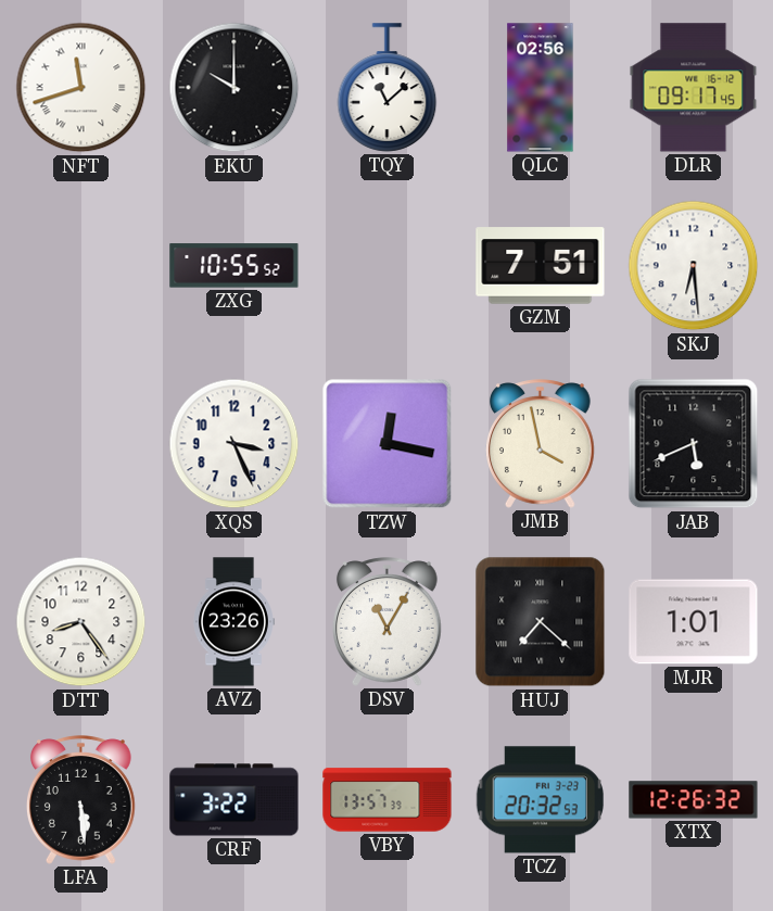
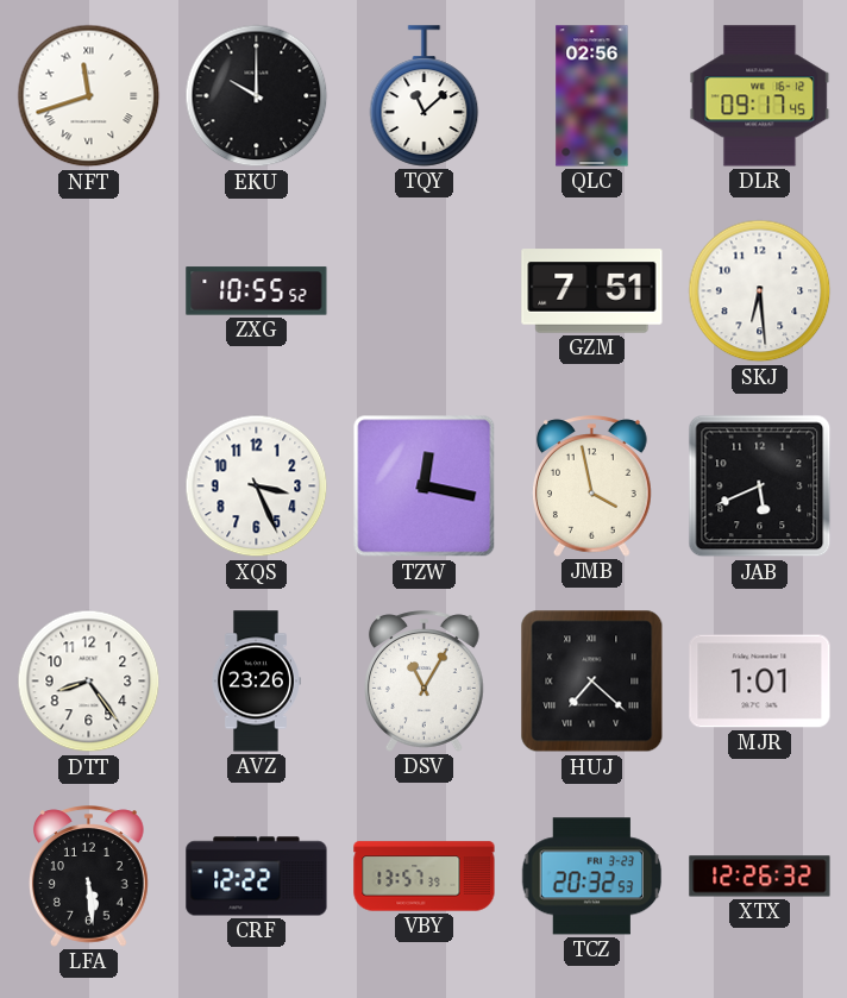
CRF: 3:22 -> 12:22 (257, 877)
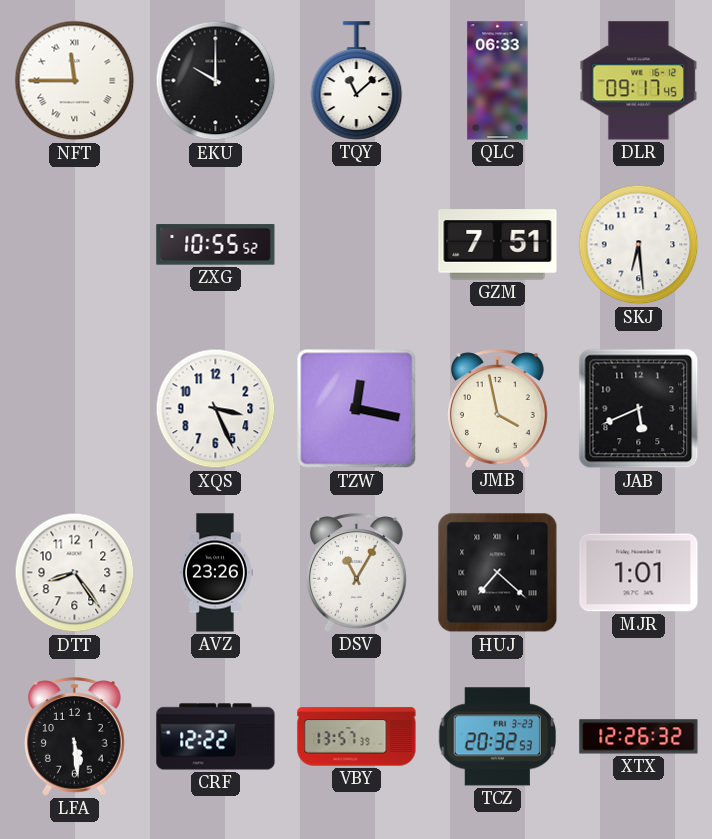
NFT: 11:42 -> 11:45 (75, 81)
QLC: 02:56 -> 06:33 (498, 81)
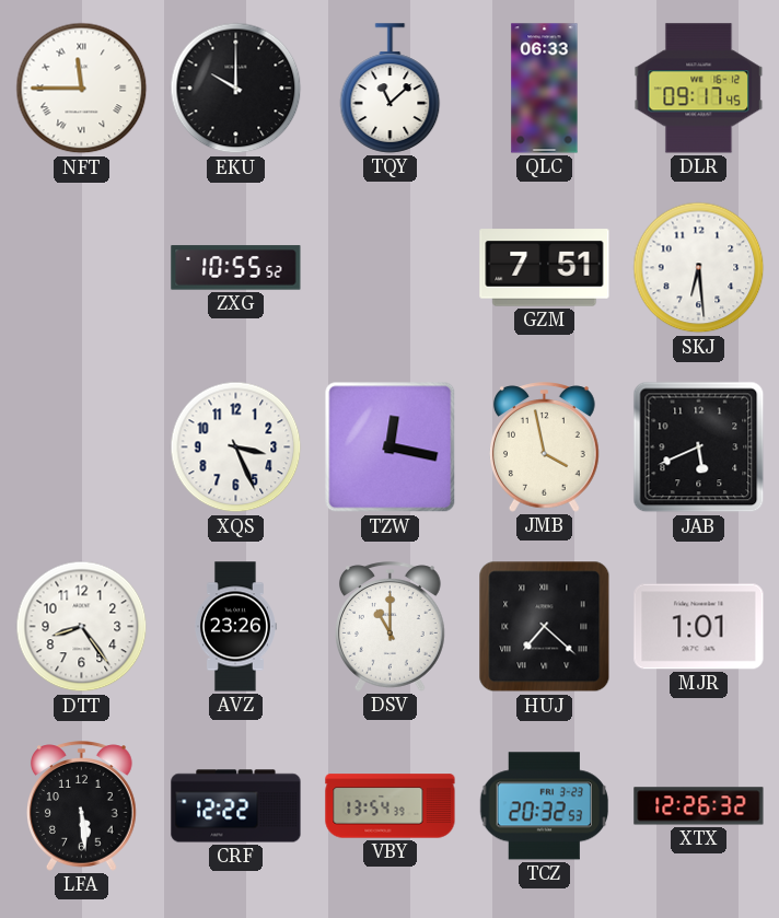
DSV: 11:05 -> 11:00 (391, 627)
VBY: 13:57 -> 13:54 (391, 806)
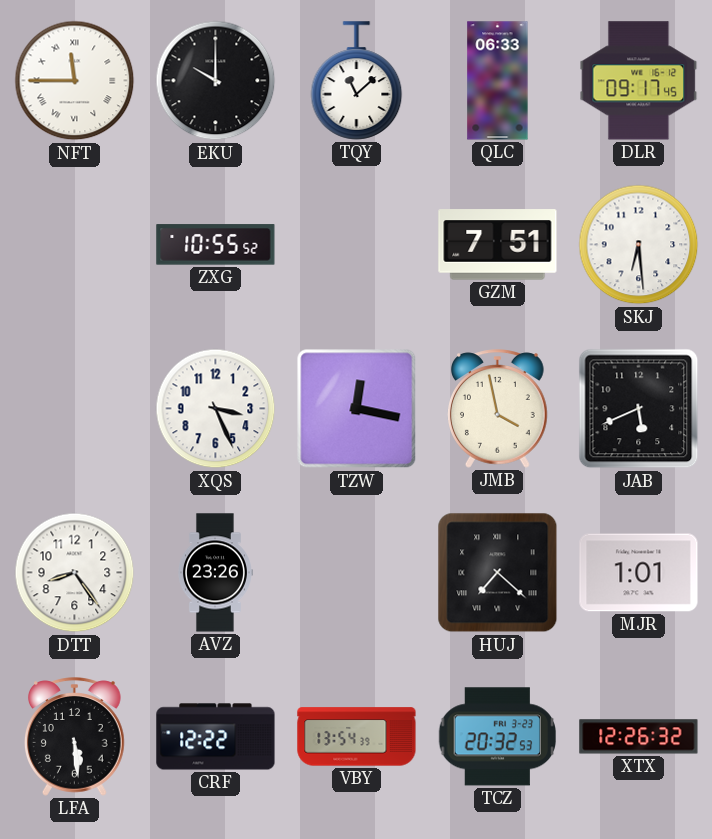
DSV: 11:00 -> none (391, 627)
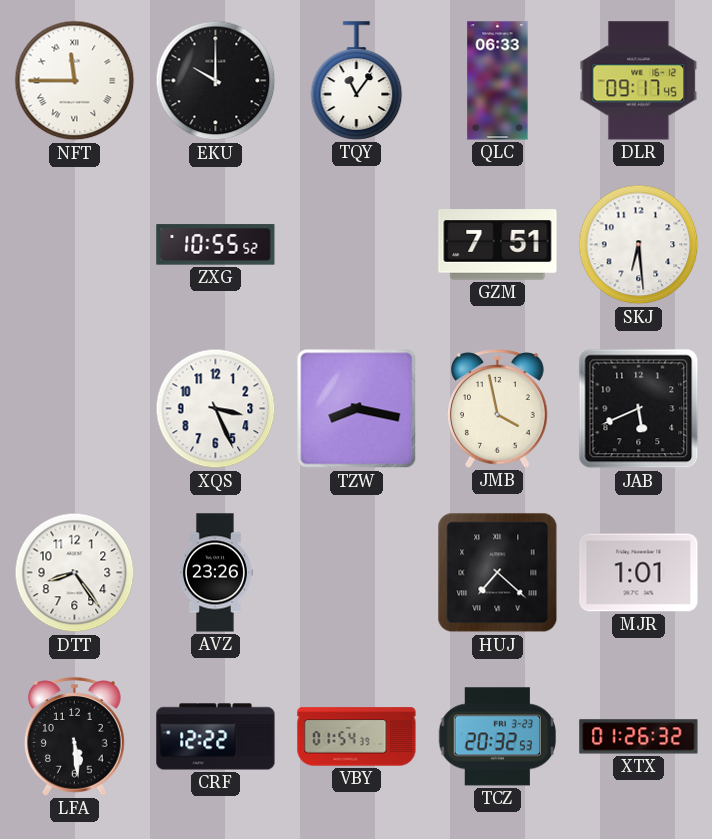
TQY: 11:08 -> 11:06 (357, 81)
TZW: 12:17 -> 8:17 (357, 409)
VBY: 13:54 -> 01:54 (357, 737)
XTX: 12:26 -> 01:26 (639, 737)
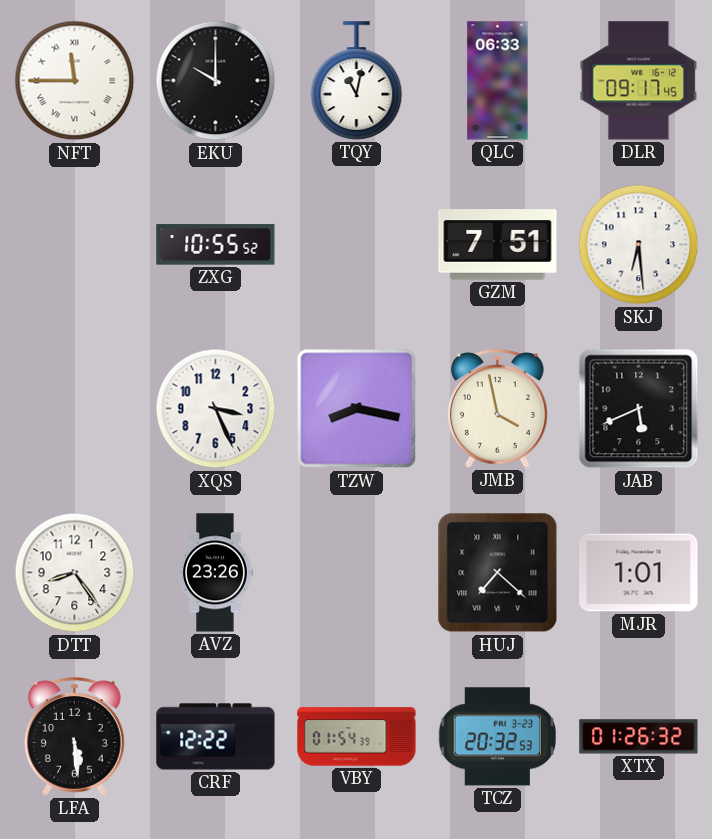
TQY: 11:06 -> 11:02 (357, 81)
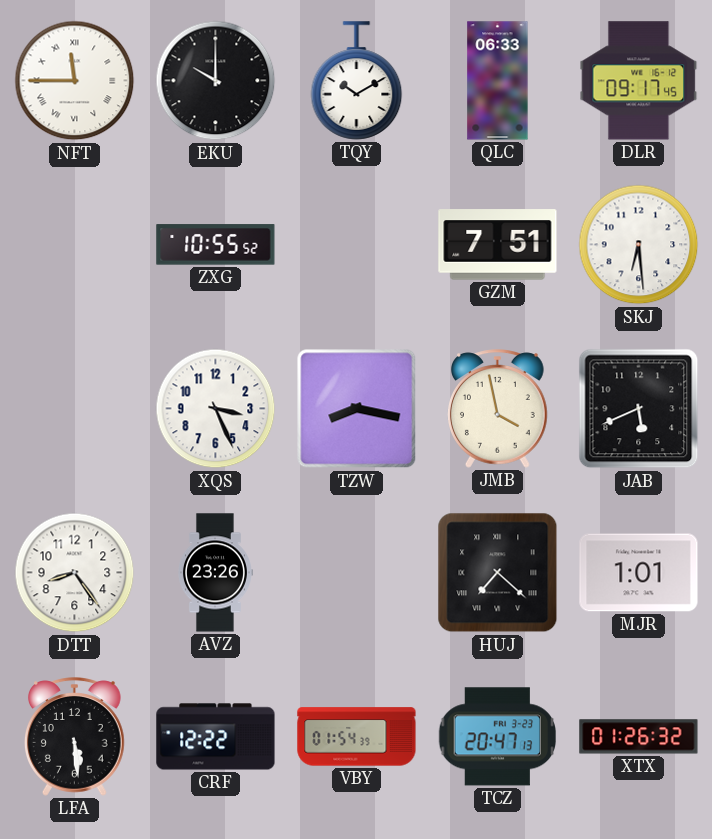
TQY: 11:02 -> 10:10 (357, 81)
TCZ: 20:32 -> 20:47 (498, 737)
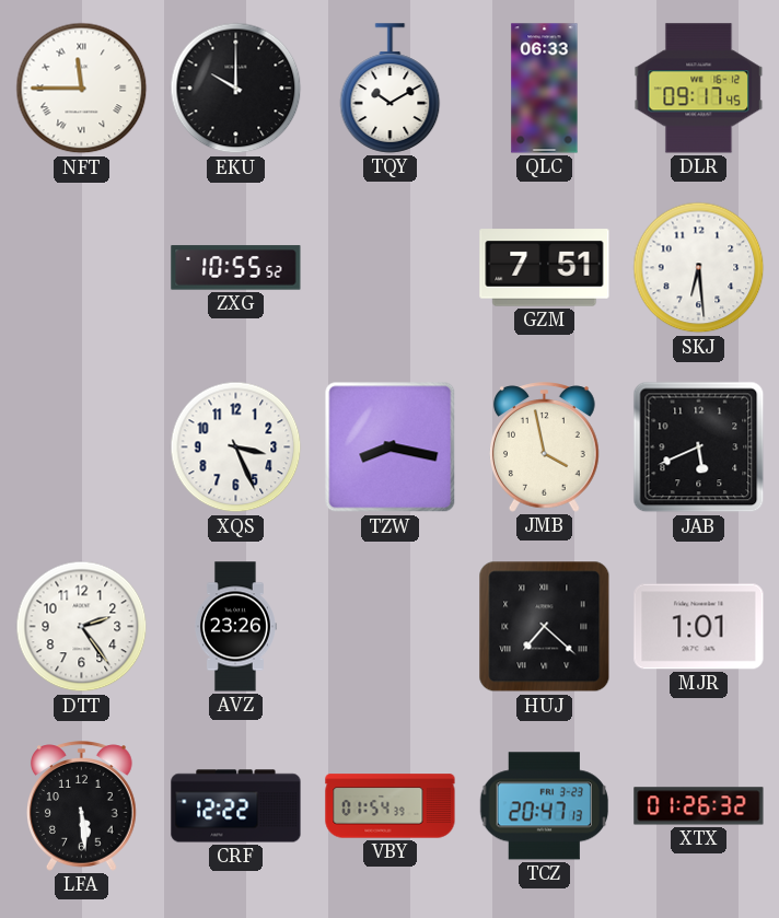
DTT: 8:24 -> 2:24 (82, 627)
